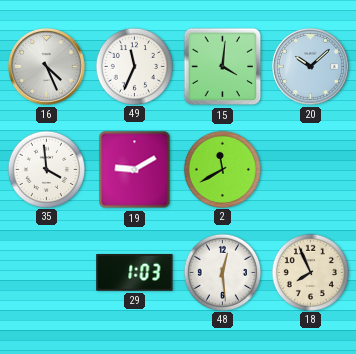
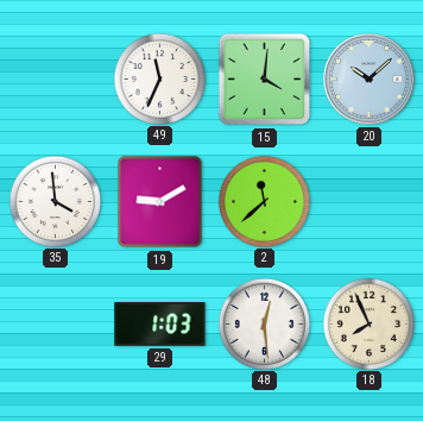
16: 4:26 -> none (47, 67)
2: 11:40 -> 11:38 (264, 201)
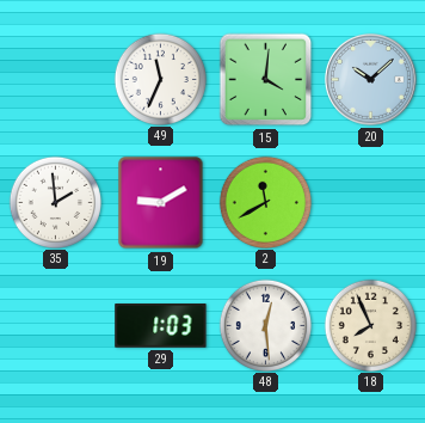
35: 3:59 -> 1:59 (55, 202)
2: 11:38 -> 11:40 (265, 202)
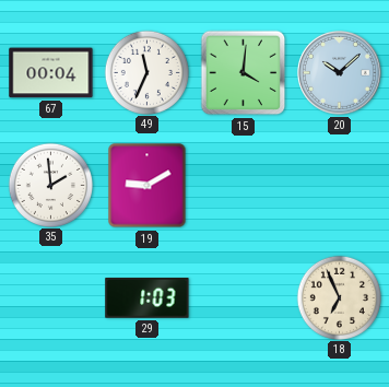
67: none -> 00:04 (51, 73)
2: 11:40 -> none (265, 202)
48: 12:29 -> none (265, 325)
18: 7:56 -> 6:56 (339, 297)
